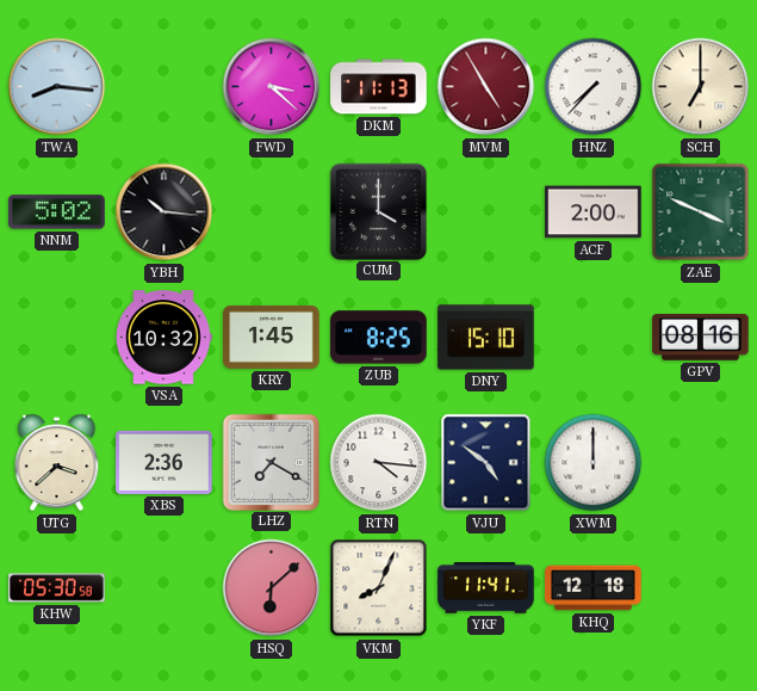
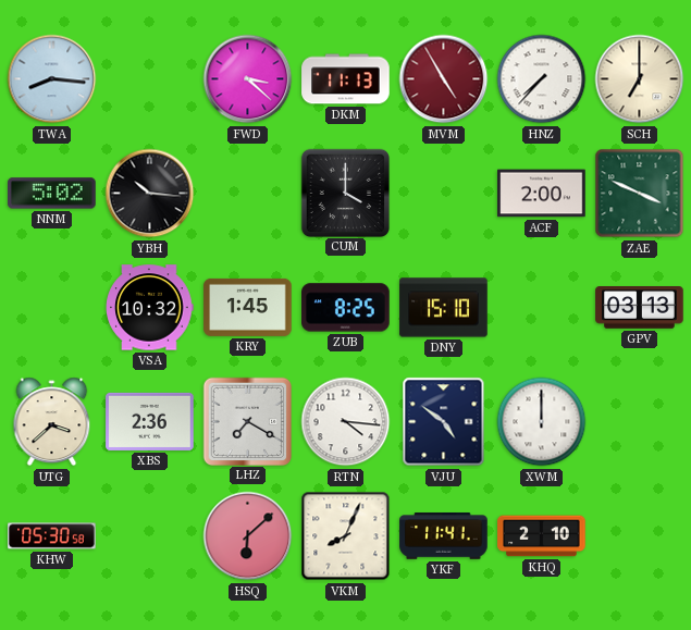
GPV: 08:16 -> 03:13 (640, 308)
KHQ: 12:18 -> 2:10 (542, 536)
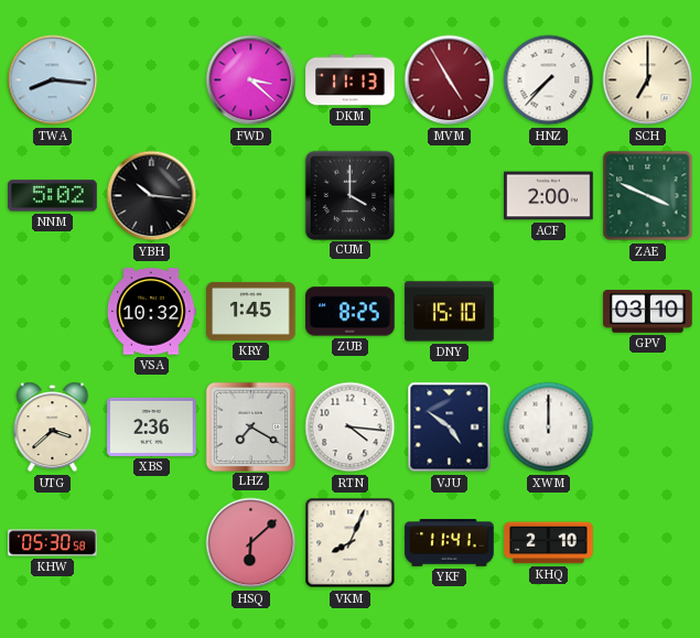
GPV: 03:13 -> 03:10 (648, 312)
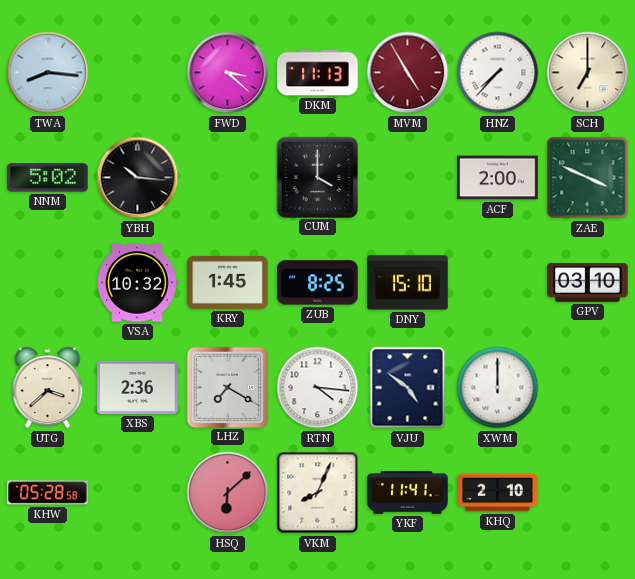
KHW: 05:30 -> 05:28 (48, 493)
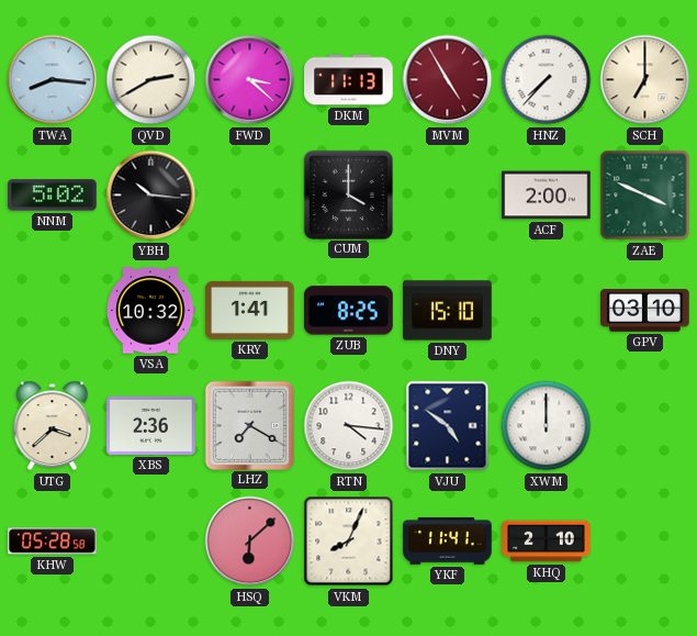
QVD: none -> 2:40 (151, 80)
KRY: 1:45 -> 1:41 (250, 310)
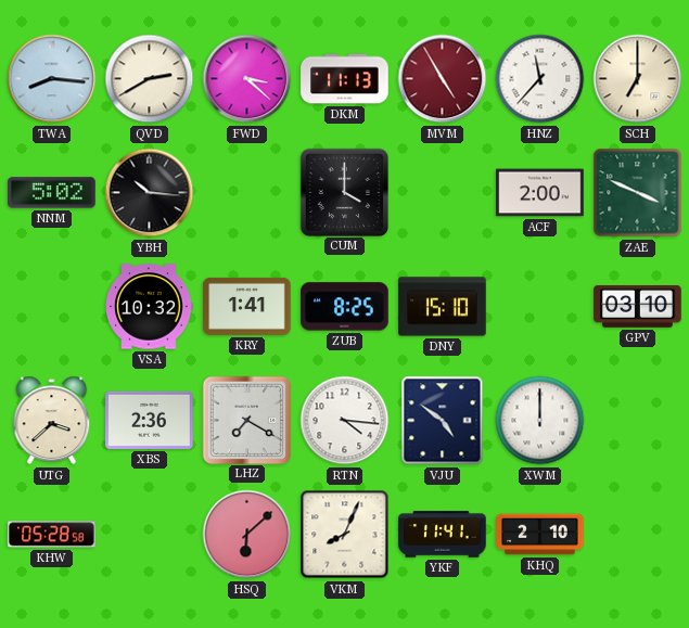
HNZ: 7:37 -> 11:37 (540, 79)
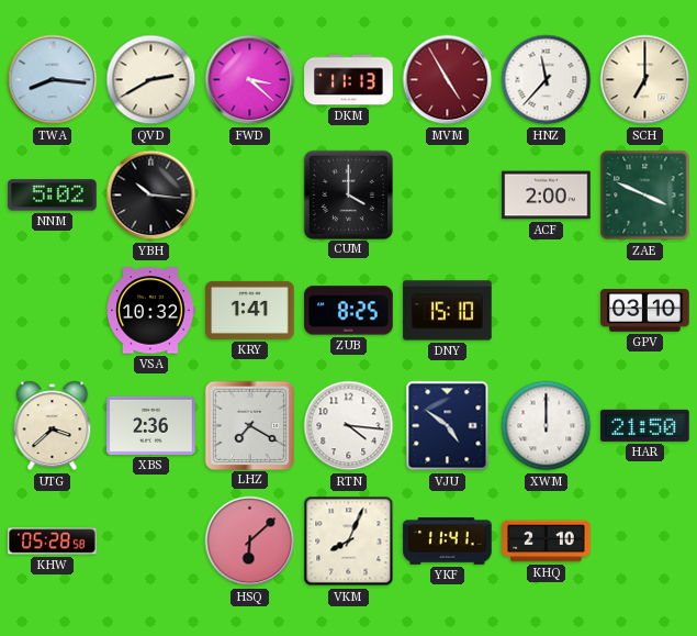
HAR: none -> 21:50 (645, 425)
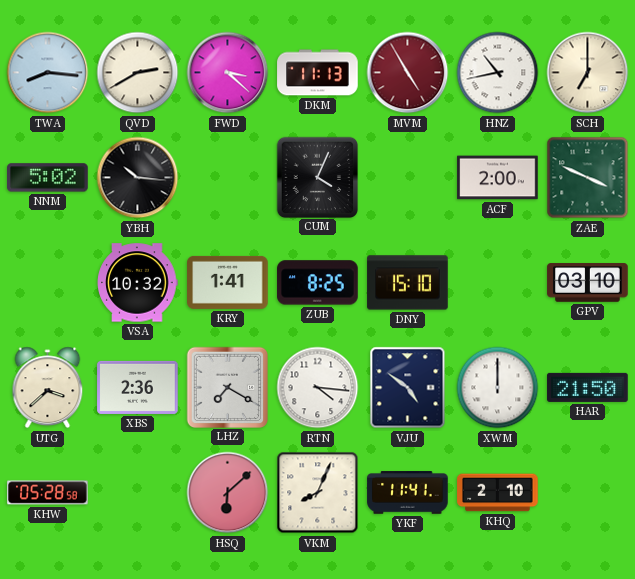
HNZ: 11:37 -> 10:43 (498, 73)
CUM: 4:00 -> 4:04 (317, 177)
